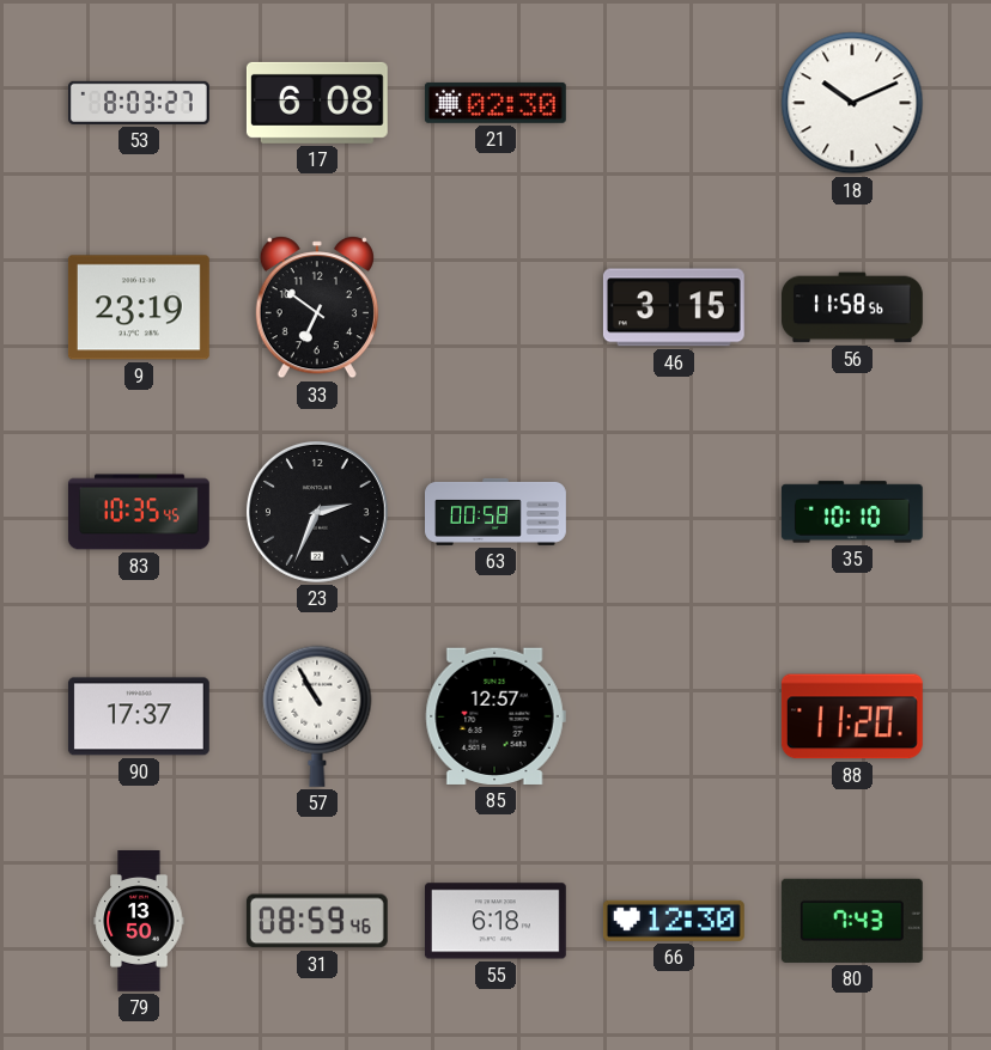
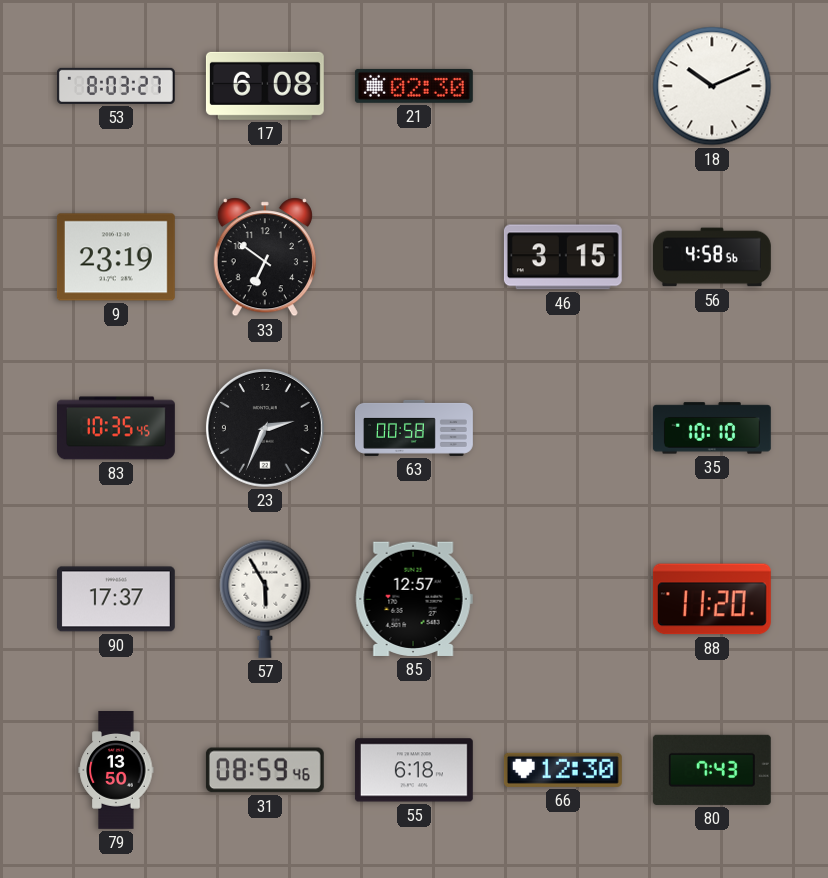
56: 11:58 -> 4:58 (713, 257)
57: 10:55 -> 5:55 (265, 599)
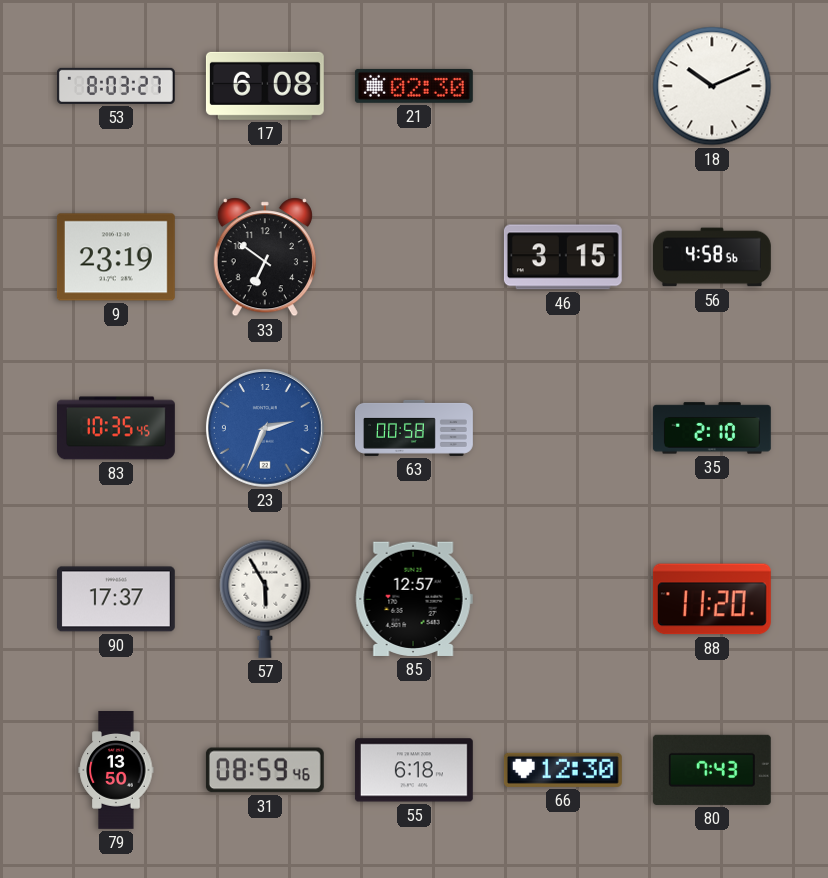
23 dial: black -> blue (265, 428)
35: 10:10 -> 2:10 (712, 428)
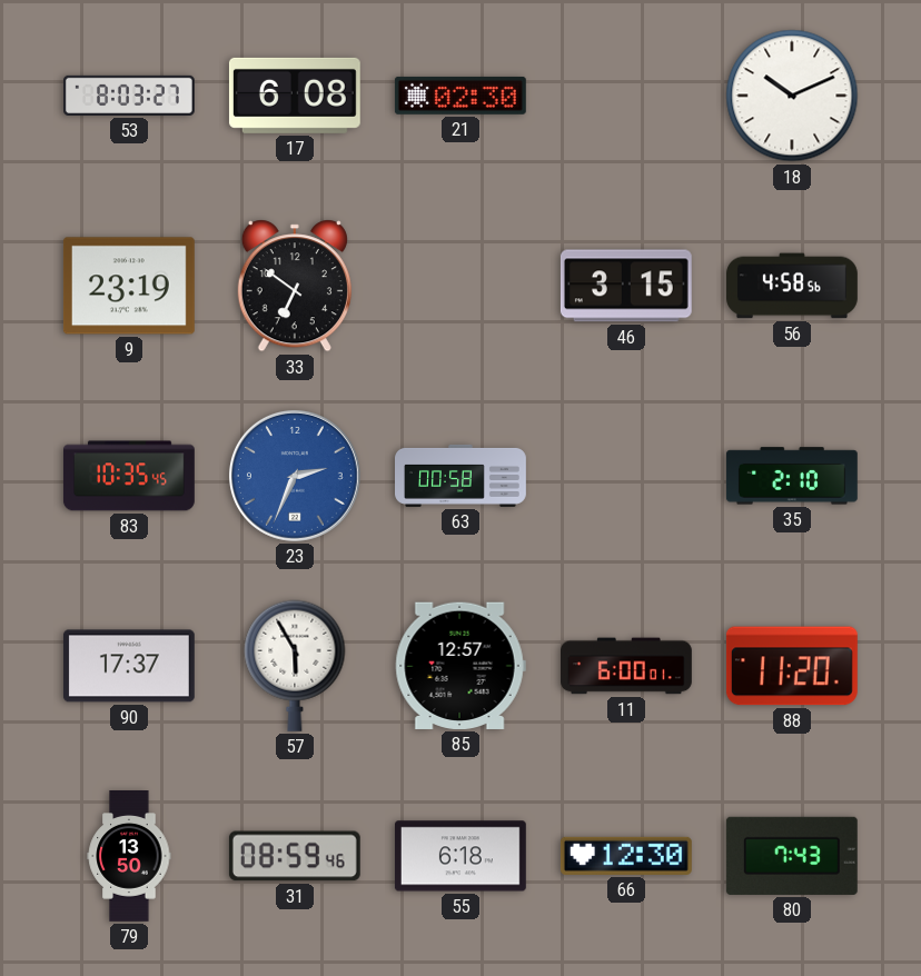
11: none -> 6:00 (627, 666)
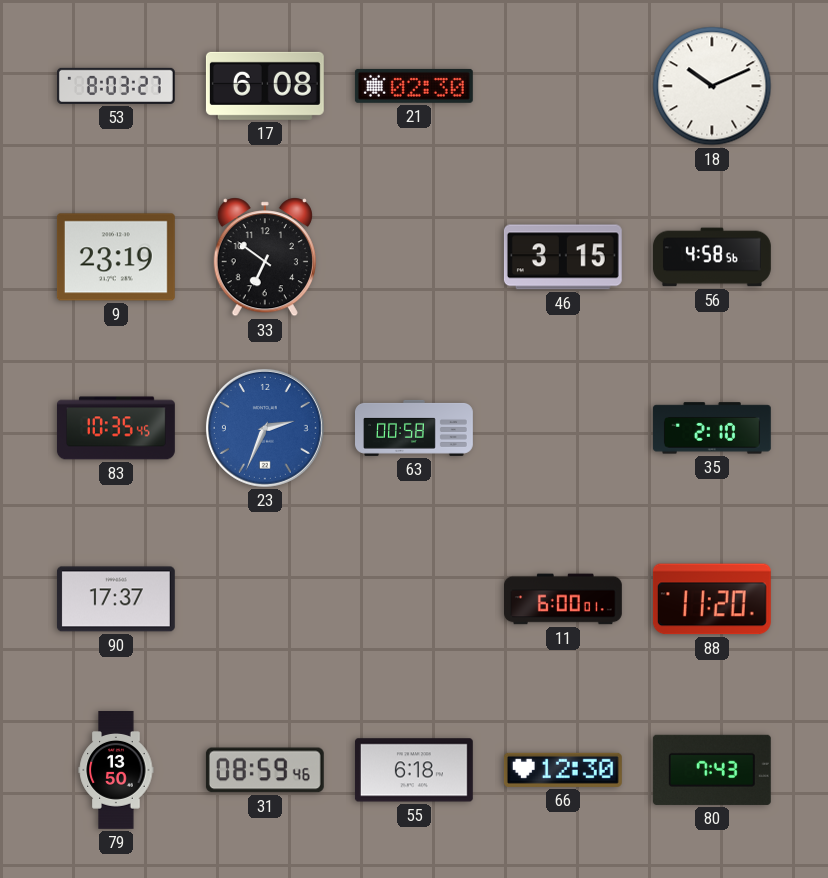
57: 5:55 -> none (295, 666)
85: 12:57 -> none (460, 666)
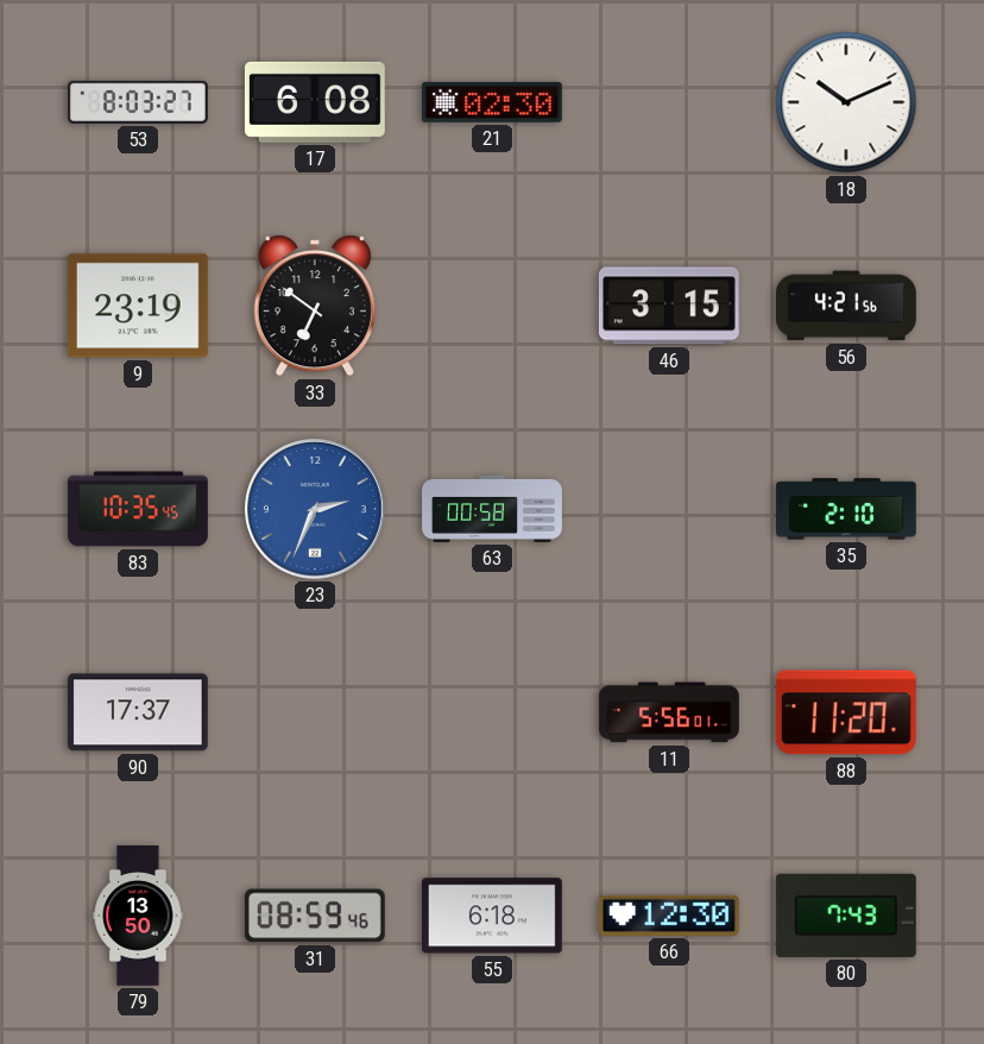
56: 4:58 -> 4:21 (847, 306)
11: 6:00 -> 5:56 (670, 712)
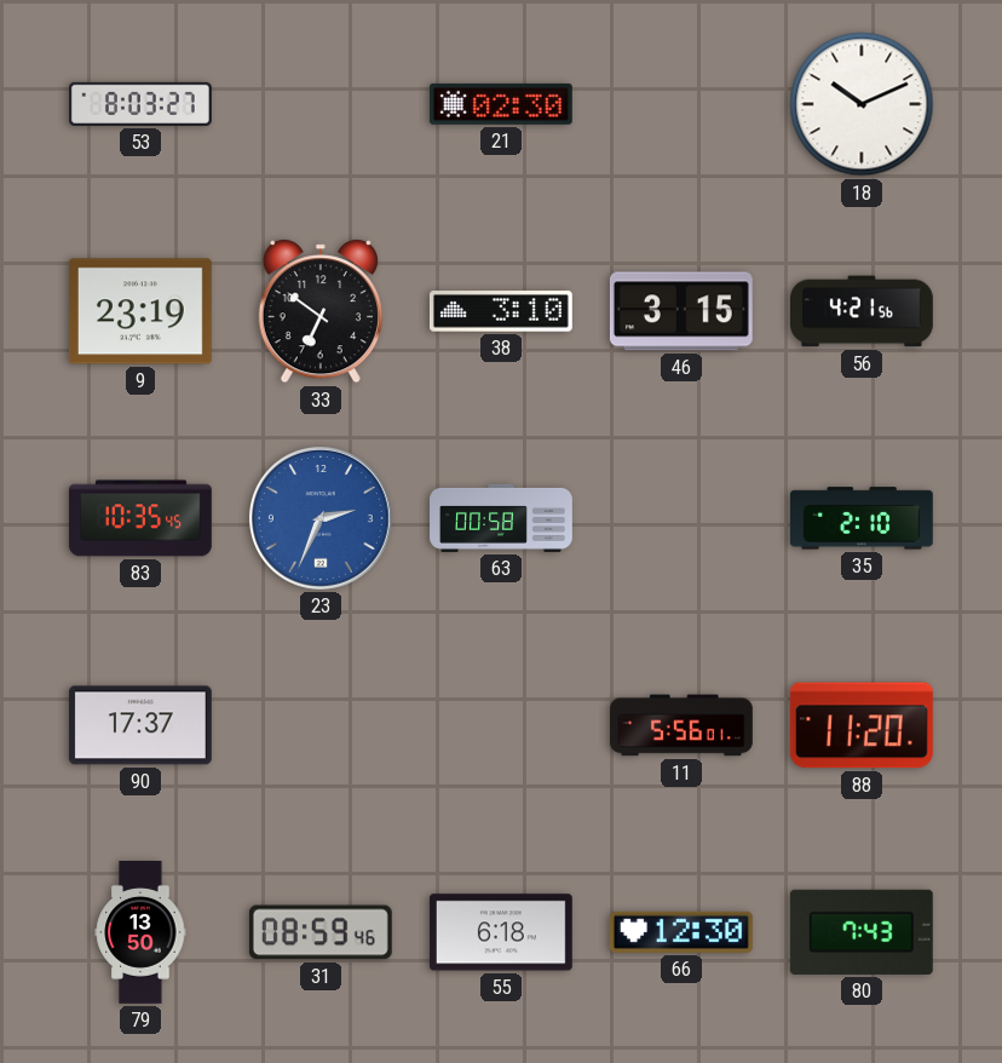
17: 6:08 -> none (315, 102)
38: none -> 3:10 (501, 311)
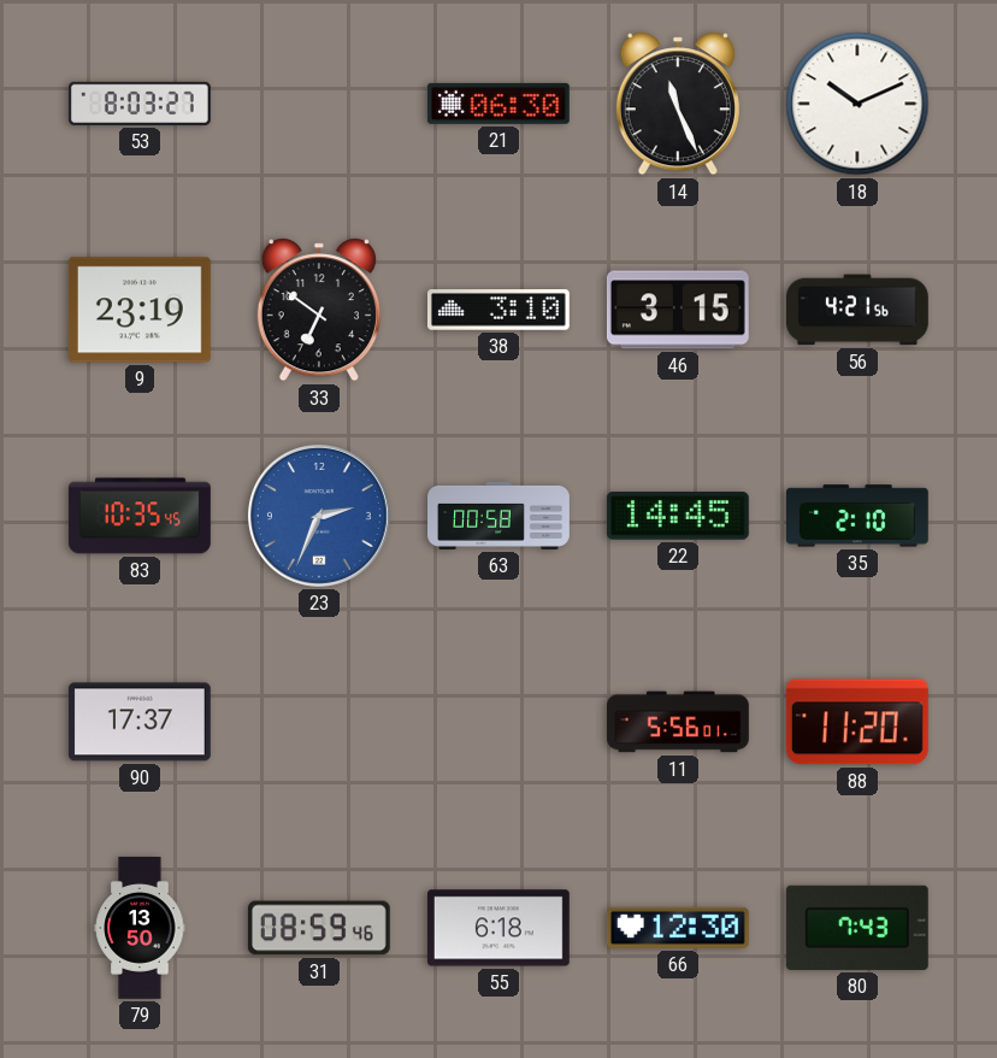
21: 02:30 -> 06:30 (498, 104)
14: none -> 11:26 (678, 104)
22: none -> 14:45 (678, 516)
